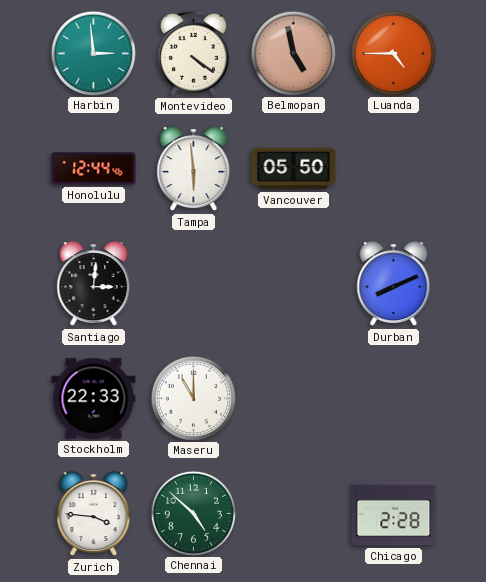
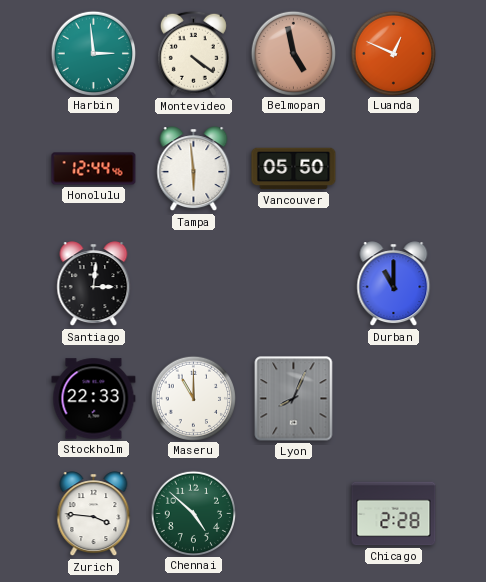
Luanda: 4:45 -> 12:49 (394, 53)
Durban: 8:11 -> 11:00 (394, 284)
Lyon: none -> 8:04 (294, 399)
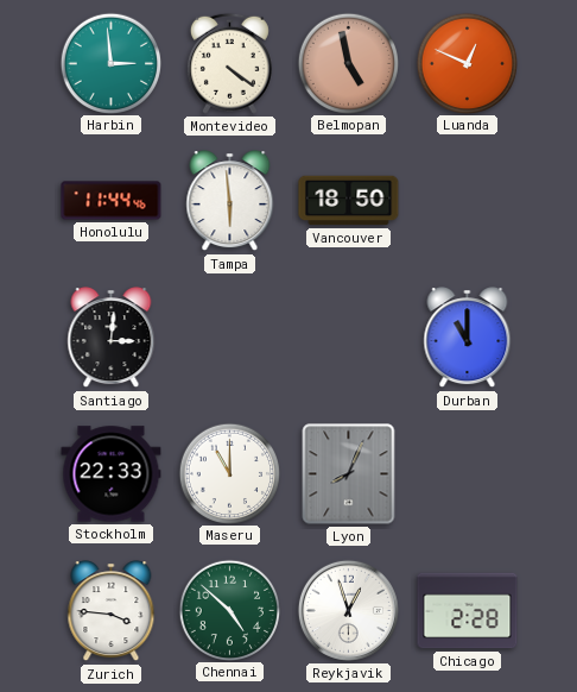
Honolulu: 12:44 -> 11:44 (112, 201)
Vancouver: 05:50 -> 18:50 (349, 201)
Reykjavik: none -> 12:57 (348, 610)
